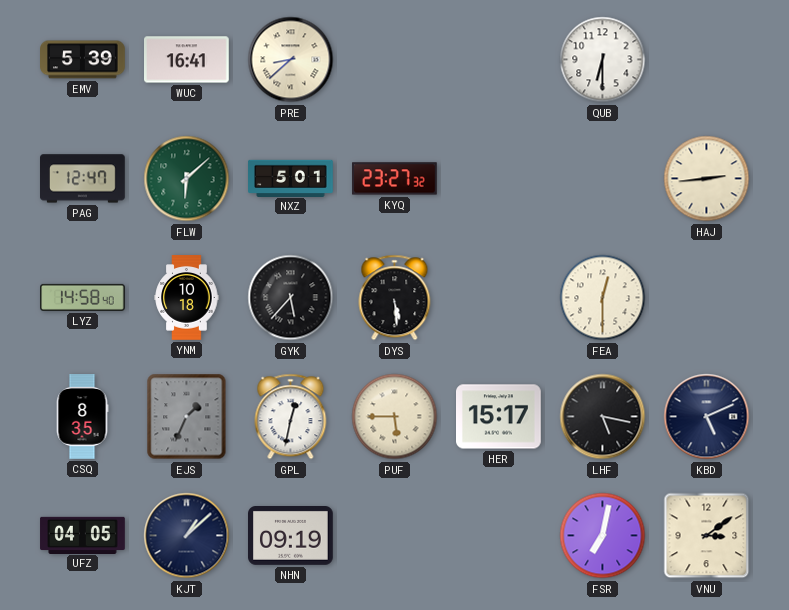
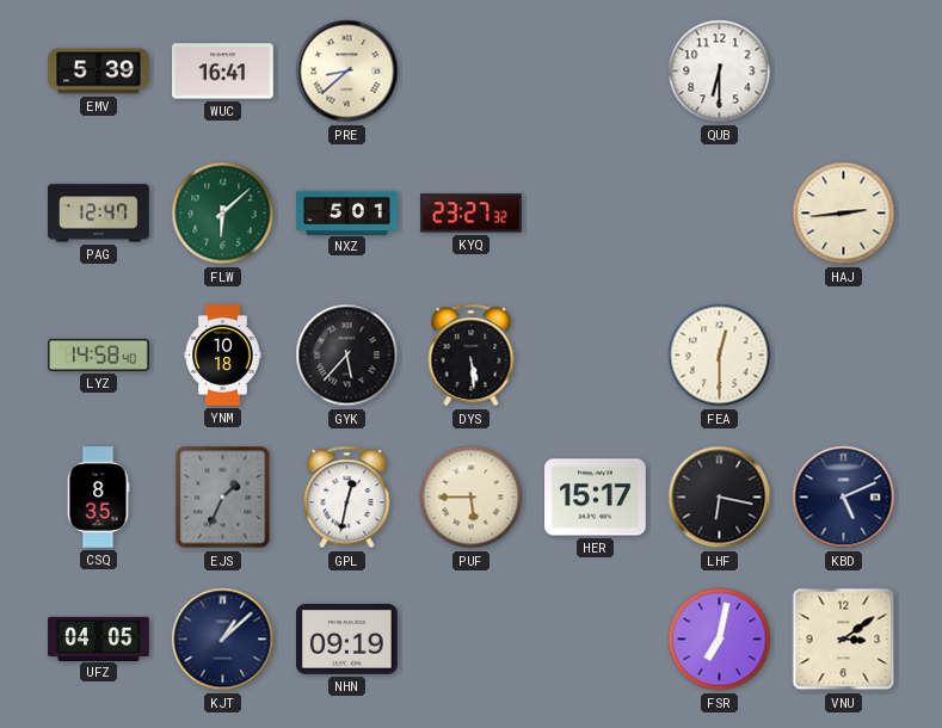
LHF: 5:17 -> 6:17 (720, 498)
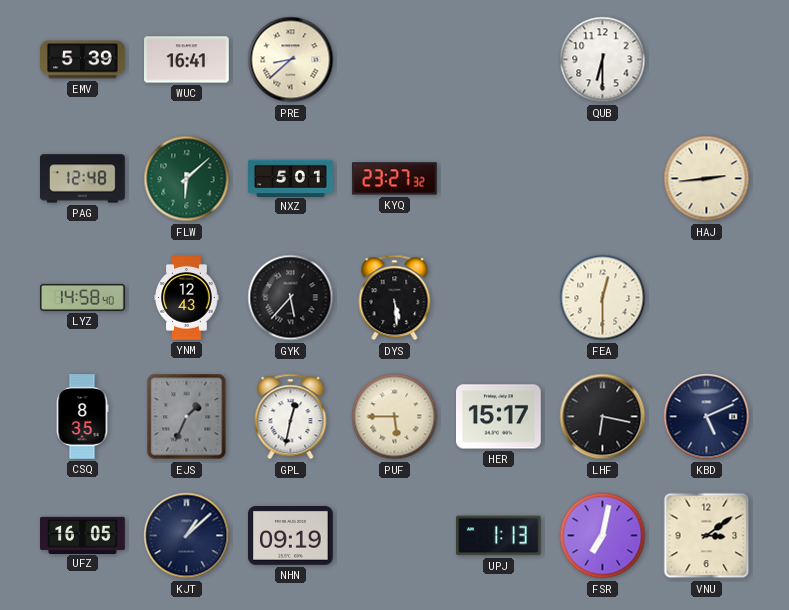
PAG: 12:47 -> 12:48 (83, 179)
YNM: 10:18 -> 12:43 (187, 298)
UFZ: 04:05 -> 16:05 (83, 535)
UPJ: none -> 1:13 (499, 536)
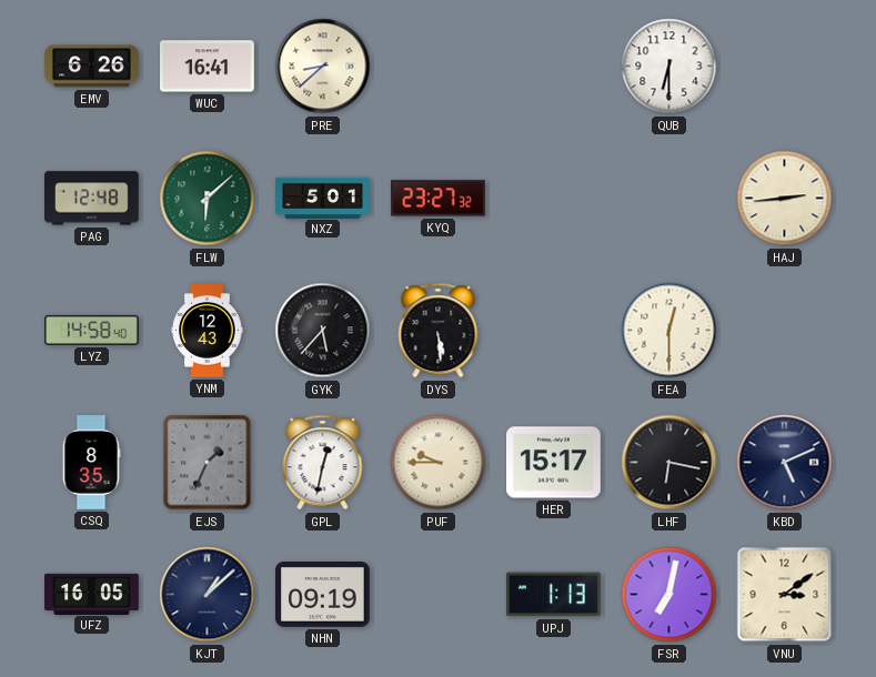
EMV: 5:39 -> 6:26 (92, 67)
PUF: 5:45 -> 9:45 (439, 463)
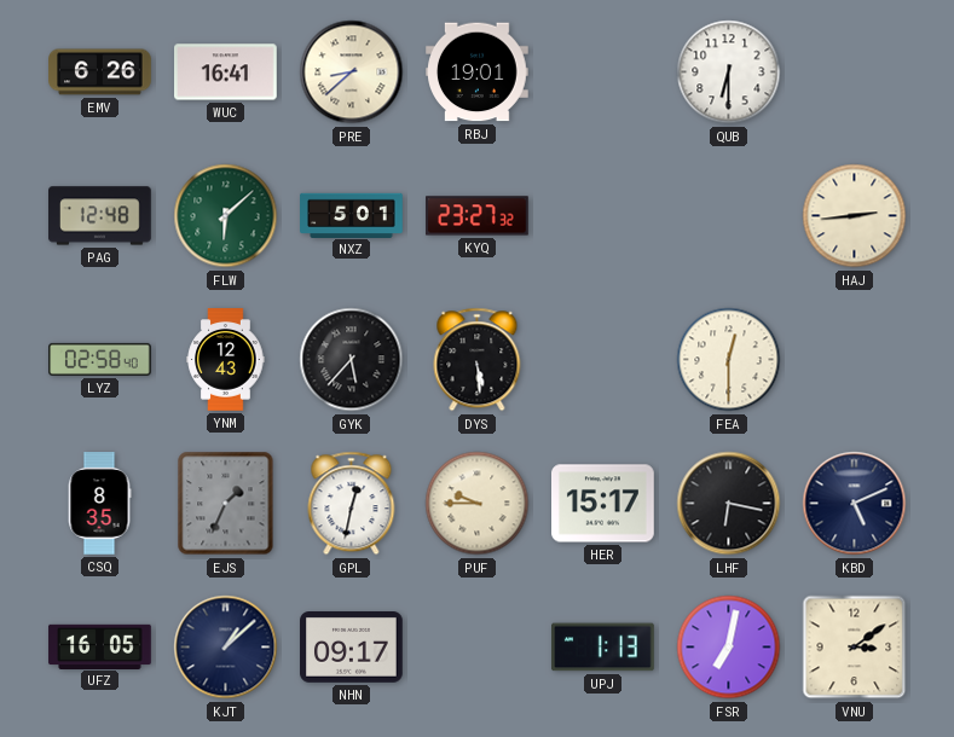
RBJ: none -> 19:01 (478, 72)
LYZ: 14:58 -> 02:58 (100, 359)
NHN: 09:19 -> 09:17 (352, 648)
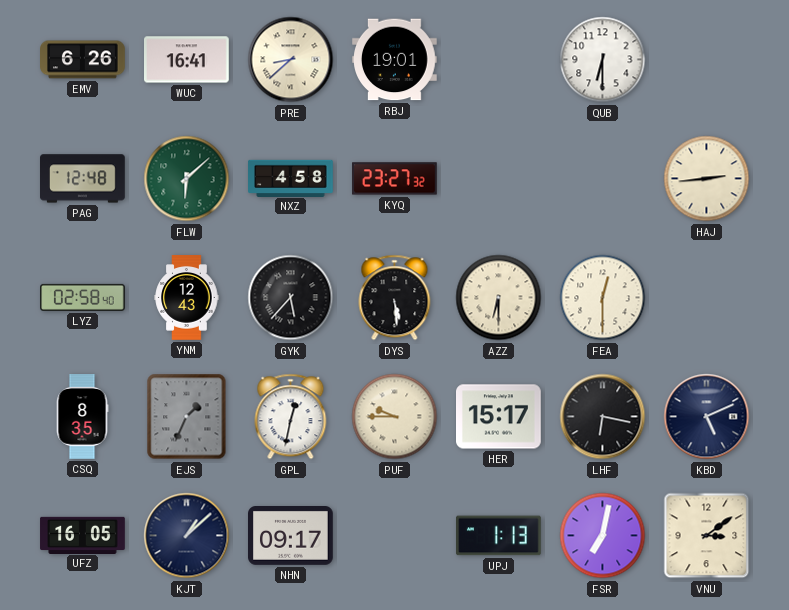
NXZ: 5:01 -> 4:58 (291, 178)
AZZ: none -> 6:30 (499, 298)
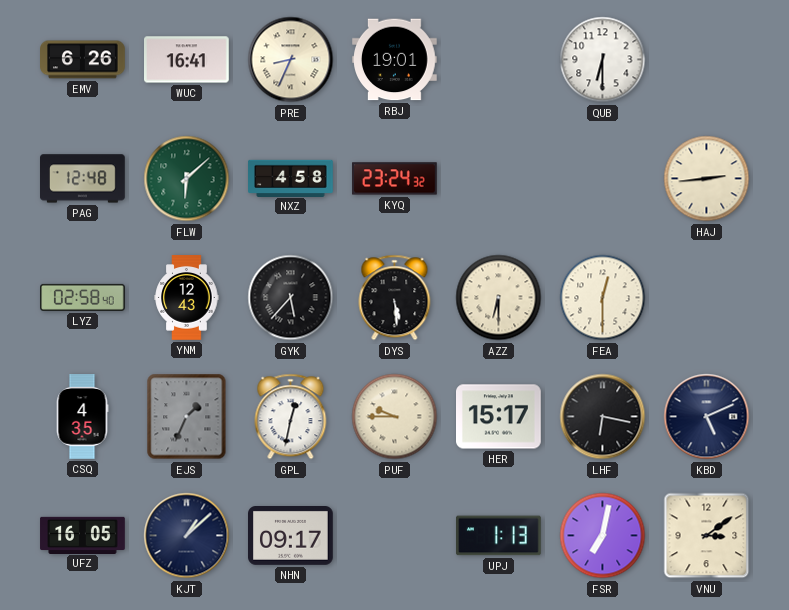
PRE: 8:38 -> 8:34 (291, 60)
KYQ: 23:27 -> 23:24 (395, 179)
CSQ: 8:35 -> 4:35 (82, 417)
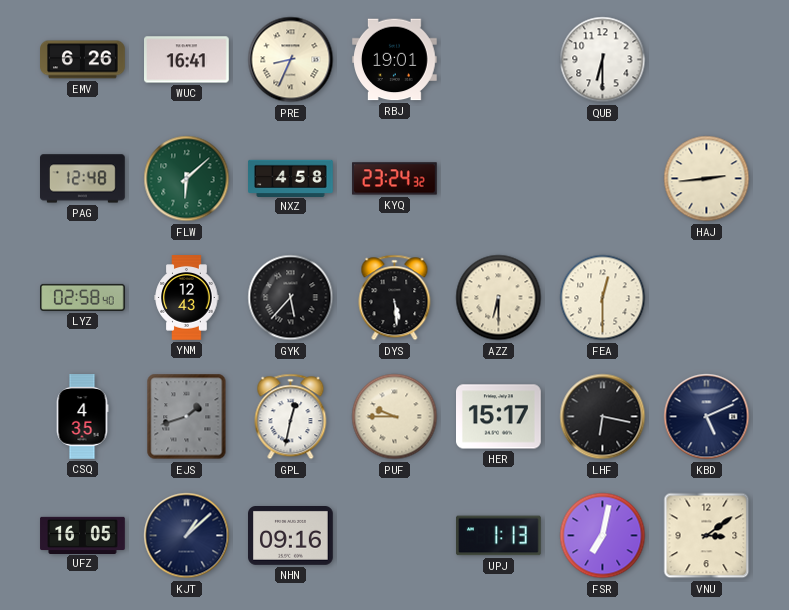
EJS: 1:34 -> 1:42 (187, 417)
NHN: 09:17 -> 09:16 (291, 536)
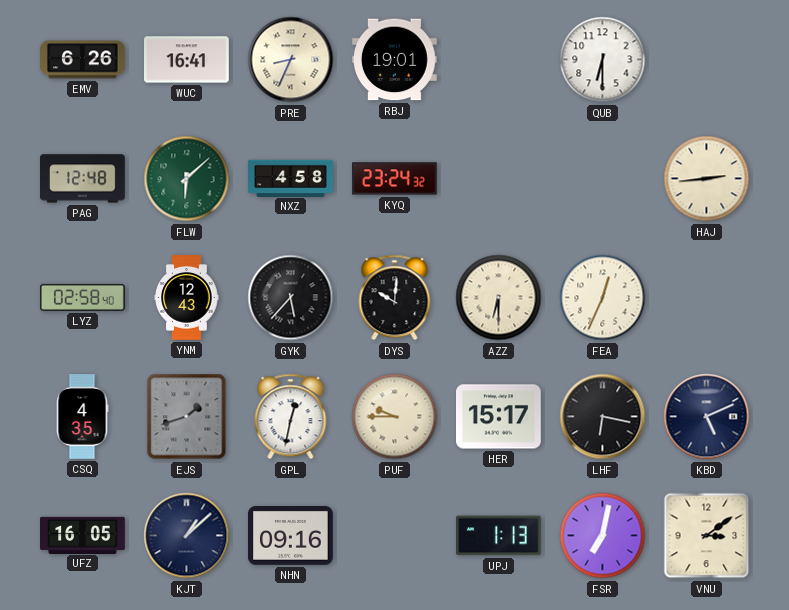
DYS: 5:29 -> 10:01 (395, 298)
FEA: 12:30 -> 12:34 (603, 298)
